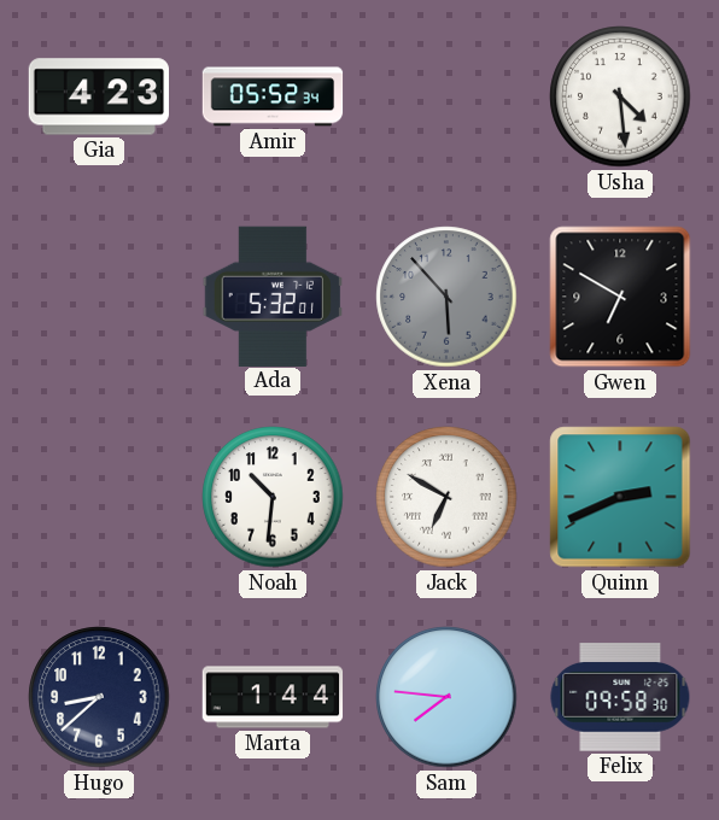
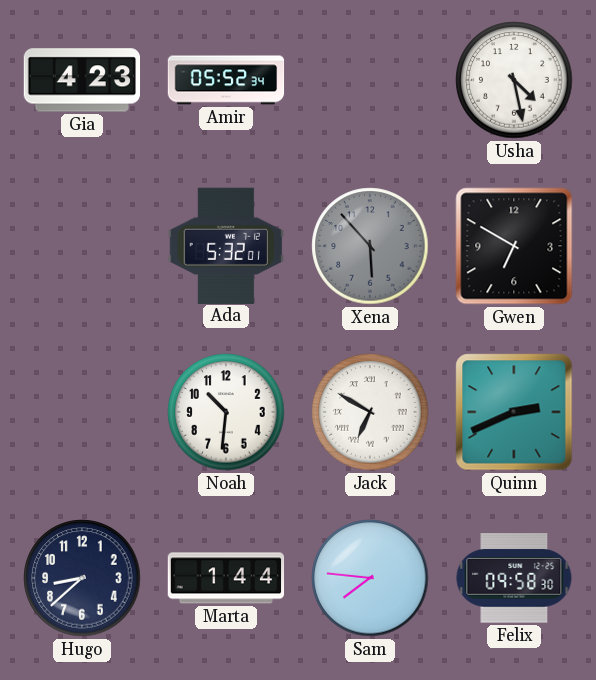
Usha: 4:29 -> 4:28 (514, 80)
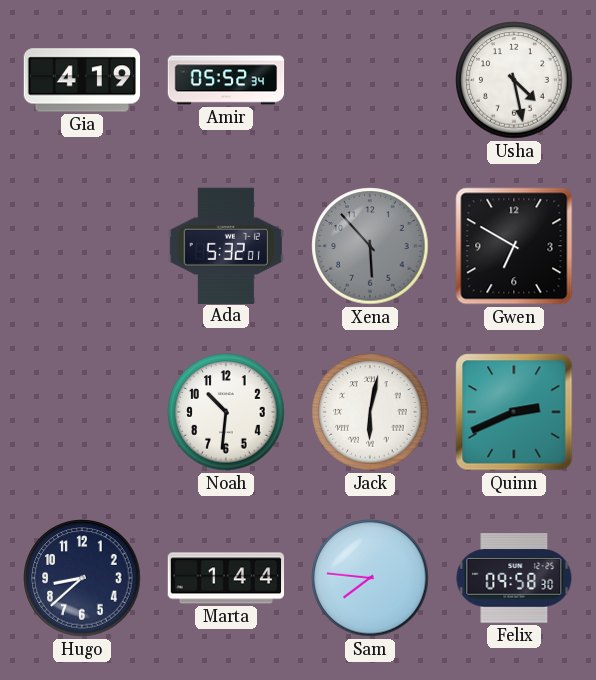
Gia: 4:23 -> 4:19 (82, 80)
Jack: 6:50 -> 6:02 (370, 412)
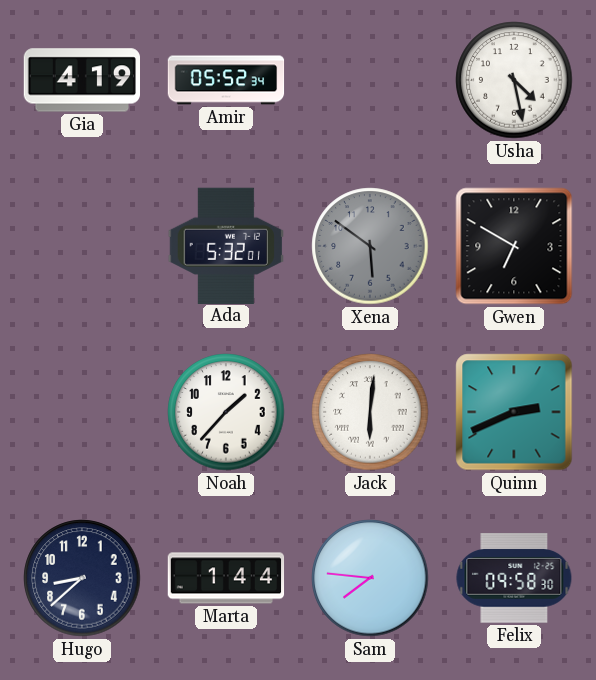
Xena: 5:53 -> 5:51 (370, 246)
Noah: 10:31 -> 1:37 (226, 412)
Jack: 6:02 -> 6:01 (370, 412)
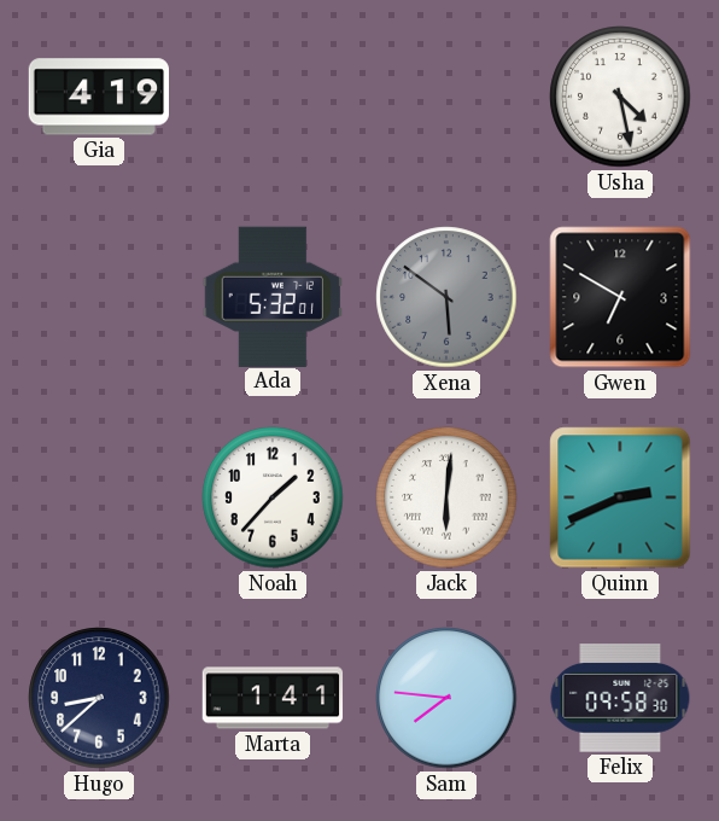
Amir: 05:52 -> none (226, 80)
Marta: 1:44 -> 1:41 (273, 698)
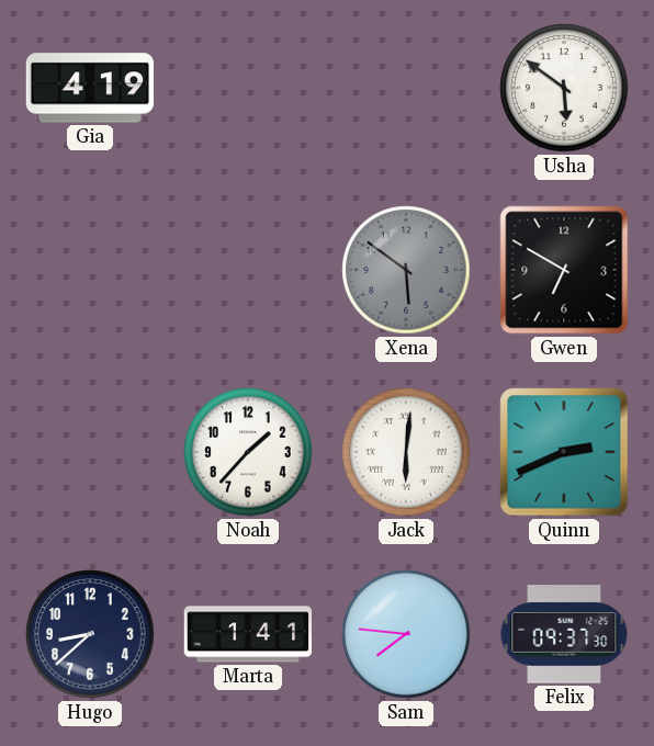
Usha: 4:28 -> 5:51 (564, 88)
Ada: 5:32 -> none (271, 296)
Felix: 09:58 -> 09:37 (564, 634)
